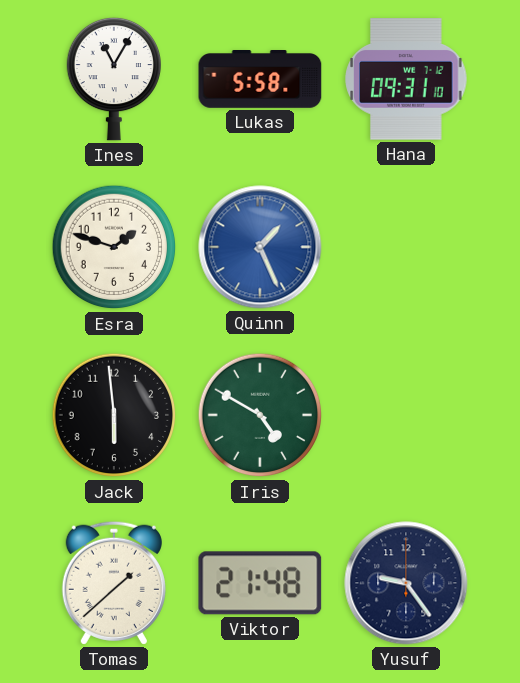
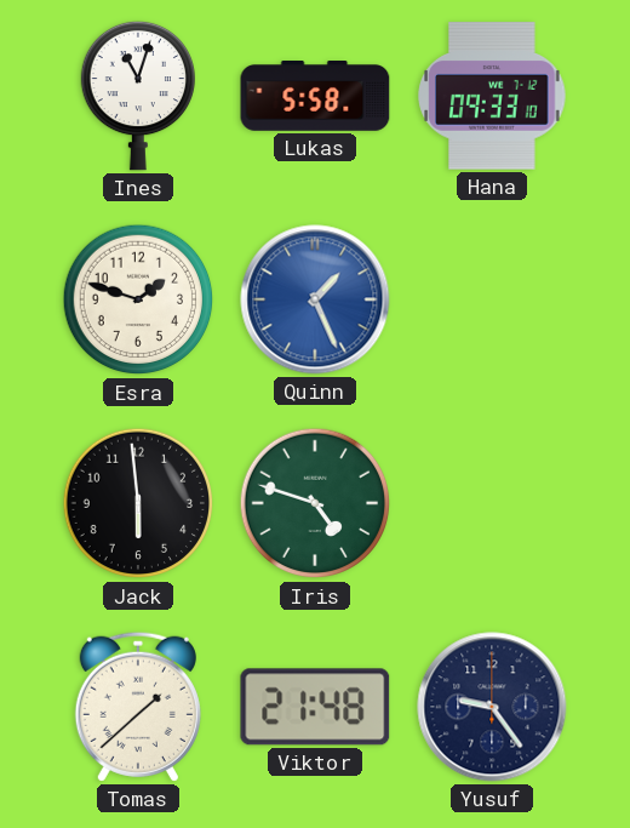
Ines: 11:05 -> 11:03 (137, 96)
Hana: 09:31 -> 09:33 (492, 96)
Iris: 4:50 -> 4:48 (315, 503)
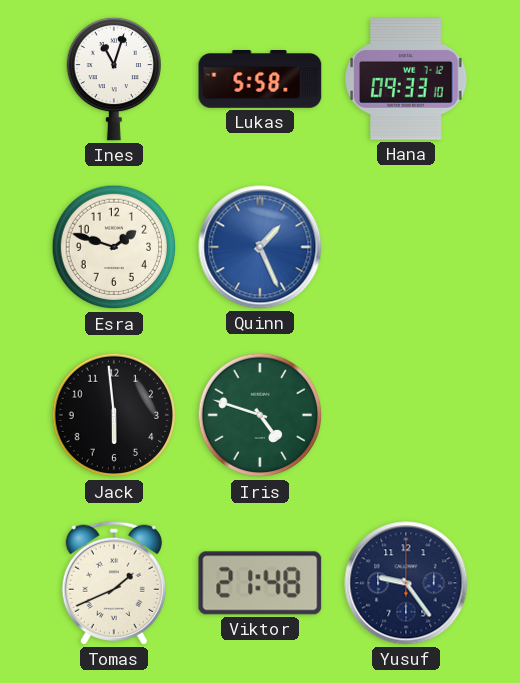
Tomas: 1:38 -> 1:41 (114, 583)
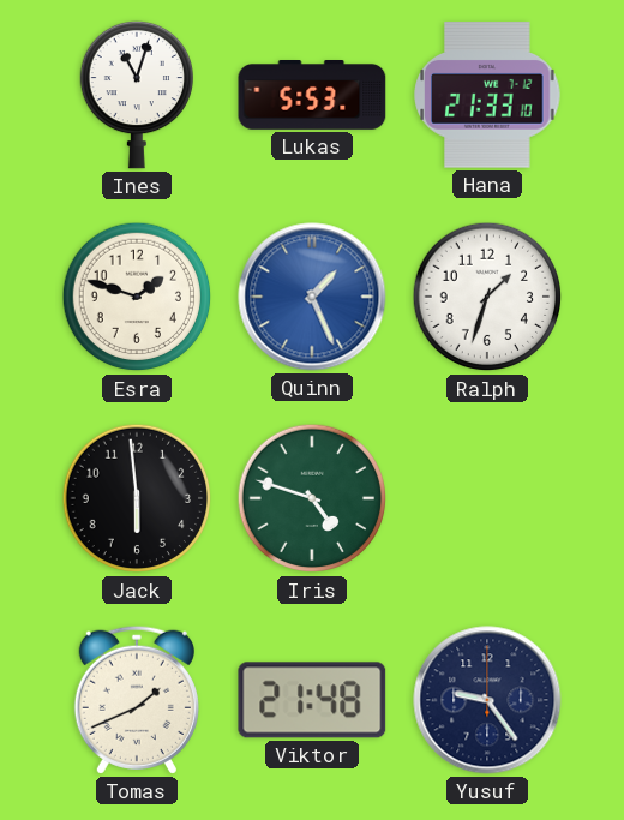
Lukas: 5:58 -> 5:53 (312, 95)
Hana: 09:33 -> 21:33 (487, 95)
Ralph: none -> 1:33 (487, 297)
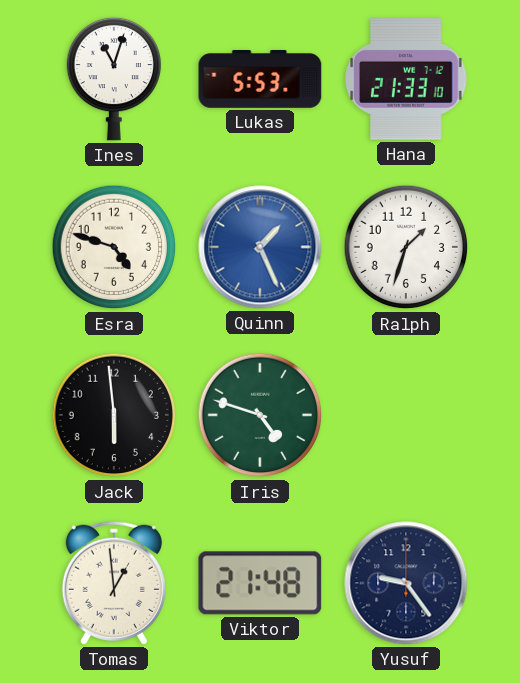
Esra: 1:48 -> 4:48 (114, 247)
Tomas: 1:41 -> 12:59 (114, 583)
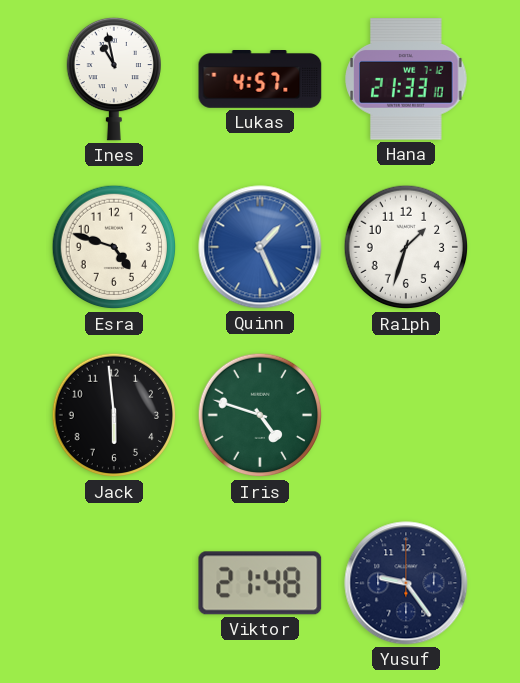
Ines: 11:03 -> 10:58 (113, 79)
Lukas: 5:53 -> 4:57 (260, 79)
Tomas: 12:59 -> none (114, 583)
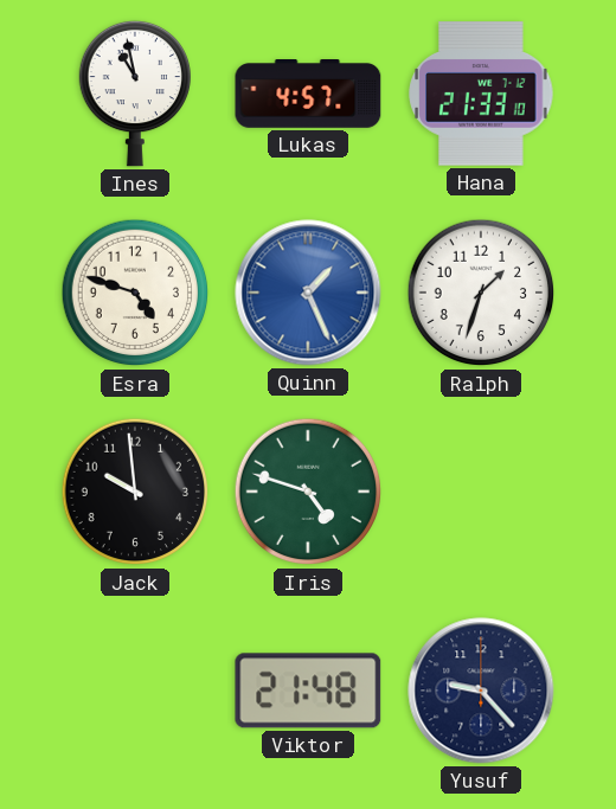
Jack: 5:59 -> 9:59 (135, 492)
Yusuf: 9:24 -> 9:23 (481, 691)
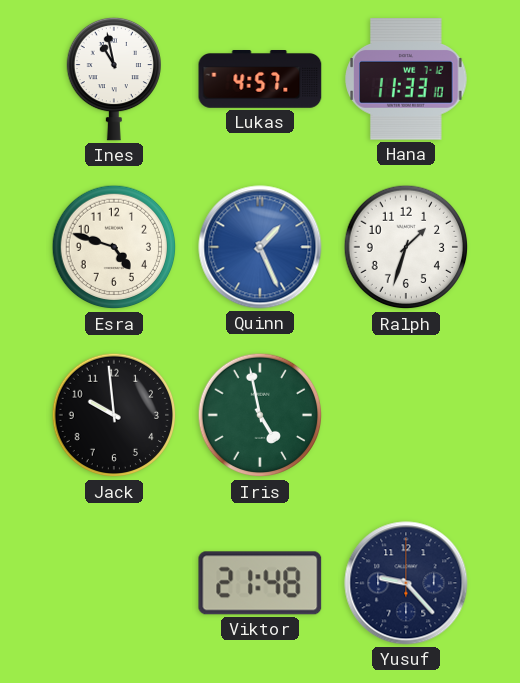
Hana: 21:33 -> 11:33 (406, 79)
Iris: 4:48 -> 4:58 (260, 415)
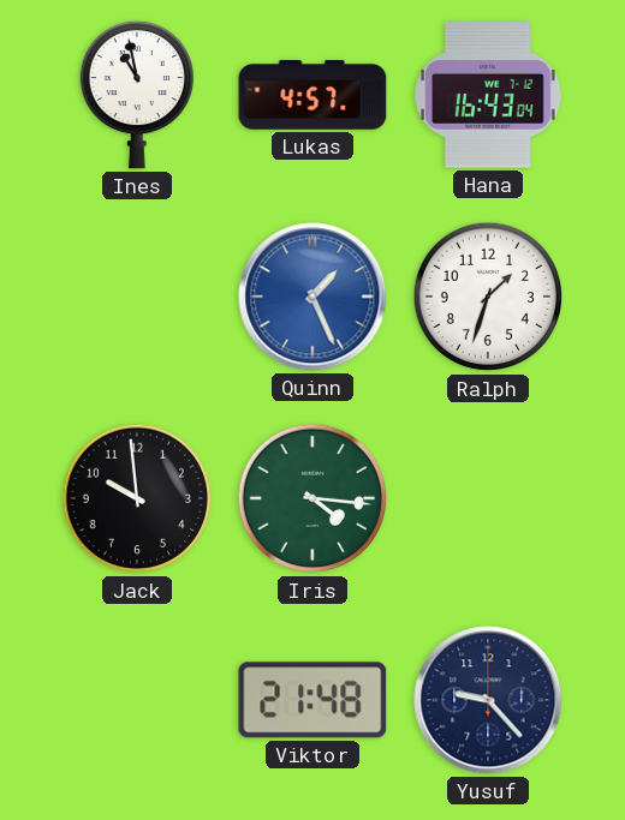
Hana: 11:33 -> 16:43 (488, 95)
Esra: 4:48 -> none (114, 247)
Iris: 4:58 -> 4:16 (312, 498)
